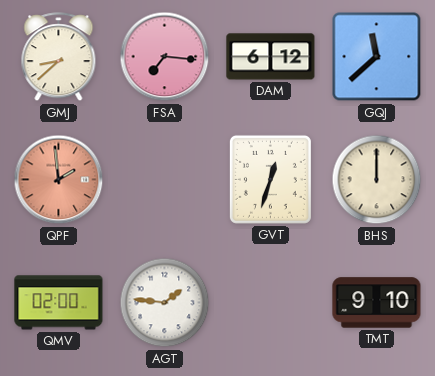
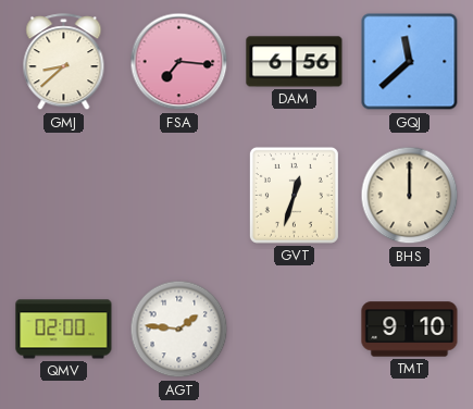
DAM: 6:12 -> 6:56 (295, 62)
QPF: 1:59 -> none (59, 180)
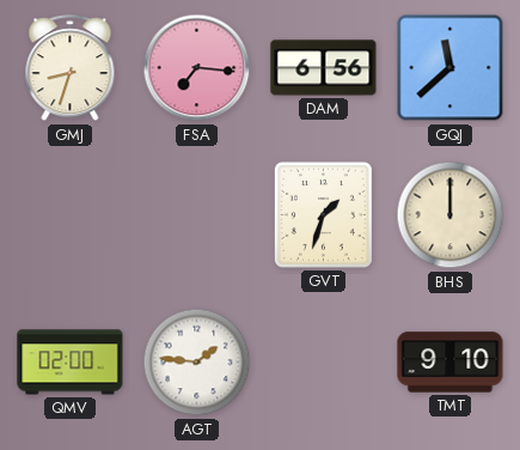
GMJ: 8:38 -> 8:33 (71, 68)
GVT: 12:33 -> 1:33 (323, 214)
